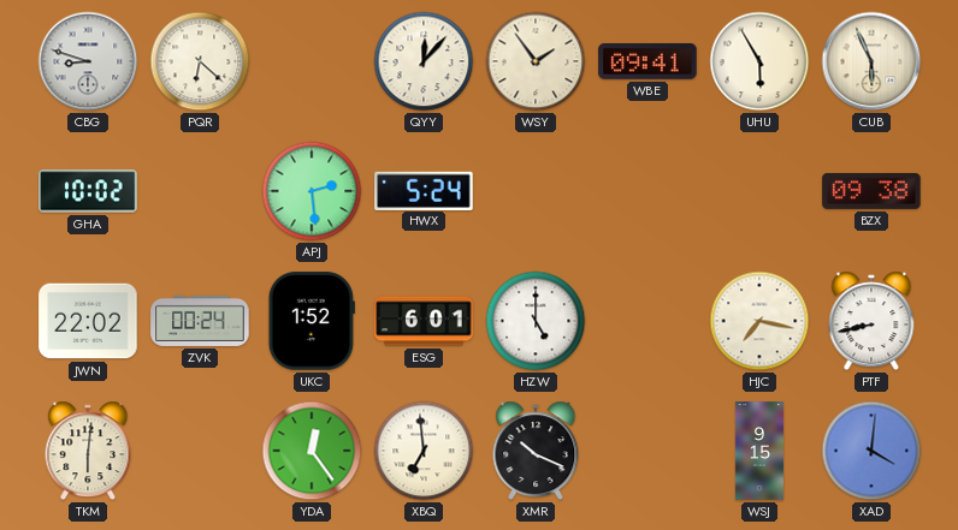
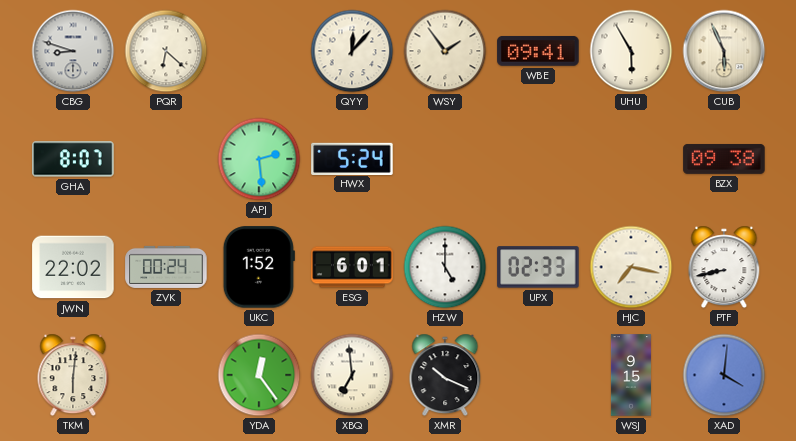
GHA: 10:02 -> 8:07 (73, 159)
UPX: none -> 02:33 (538, 267)
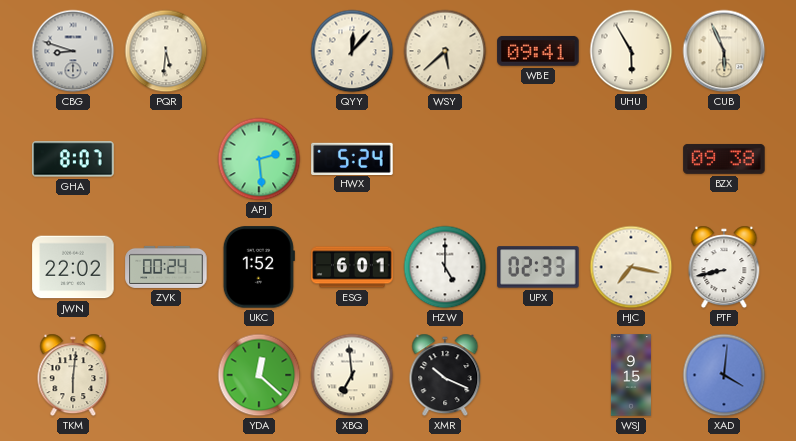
PQR: 6:22 -> 5:31 (166, 51)
WSY: 1:54 -> 5:38 (445, 51)
YDA: 12:24 -> 12:22 (259, 375)
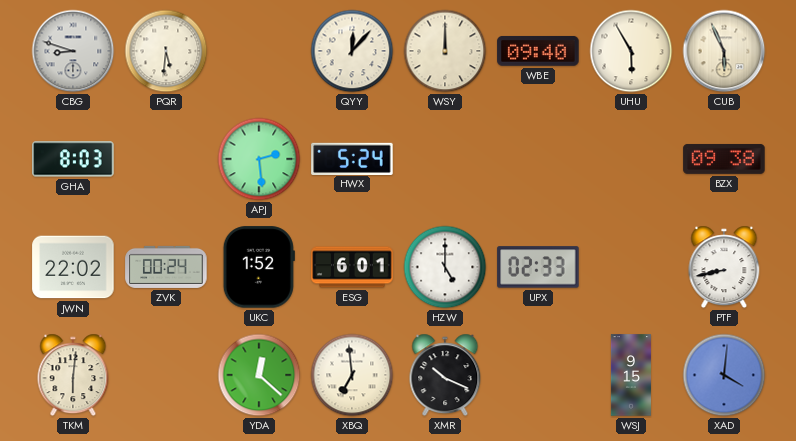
WSY: 5:38 -> 12:00 (445, 51)
WBE: 09:41 -> 09:40 (538, 51)
GHA: 8:07 -> 8:03 (73, 159)
HJC: 7:17 -> none (631, 267)
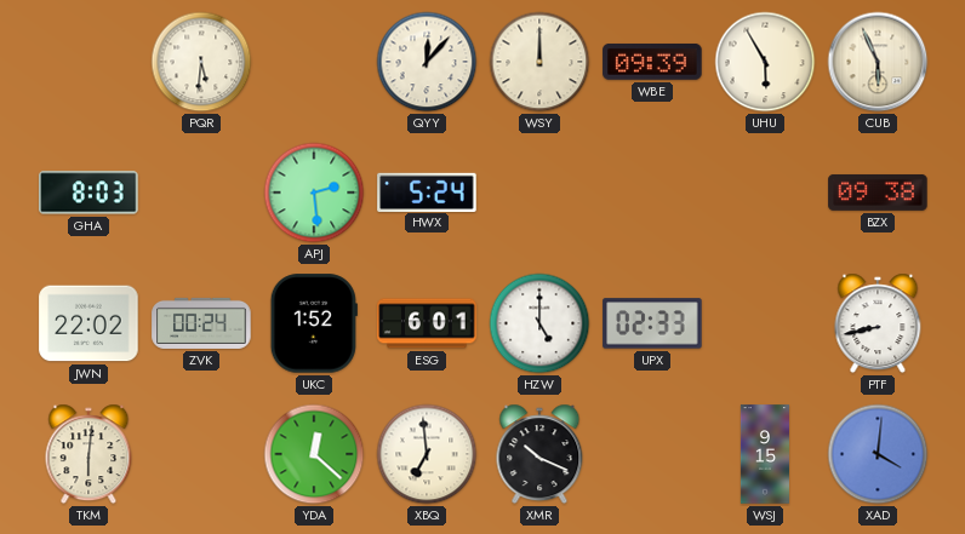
CBG: 8:48 -> none (73, 51)
WBE: 09:40 -> 09:39 (652, 62)
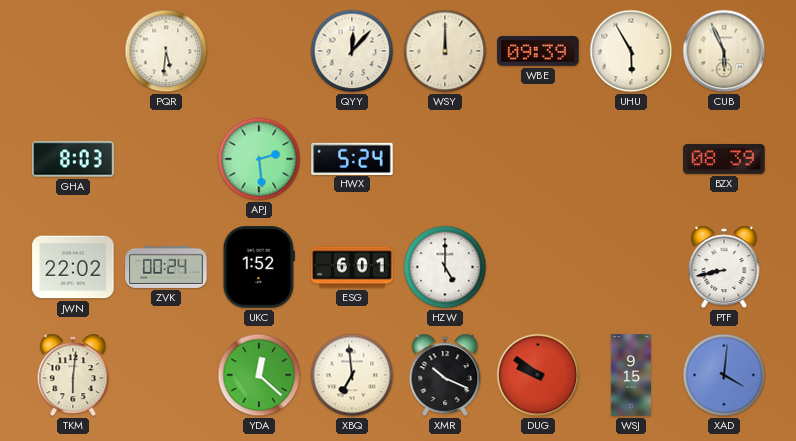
BZX: 09:38 -> 08:39 (724, 159)
UPX: 02:33 -> none (652, 323)
DUG: none -> 9:51 (538, 375)
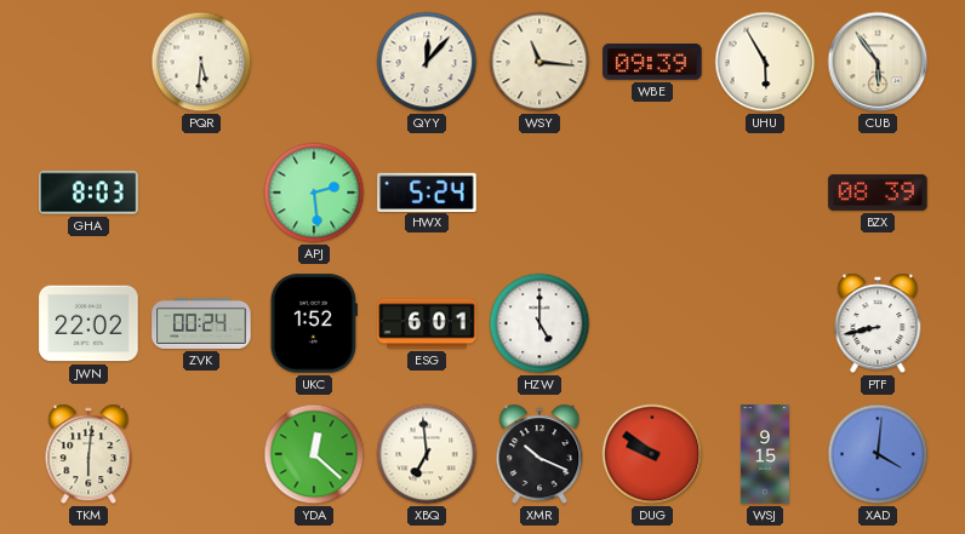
WSY: 12:00 -> 11:16 (539, 62)
CUB: 5:56 -> 5:54 (878, 62)
